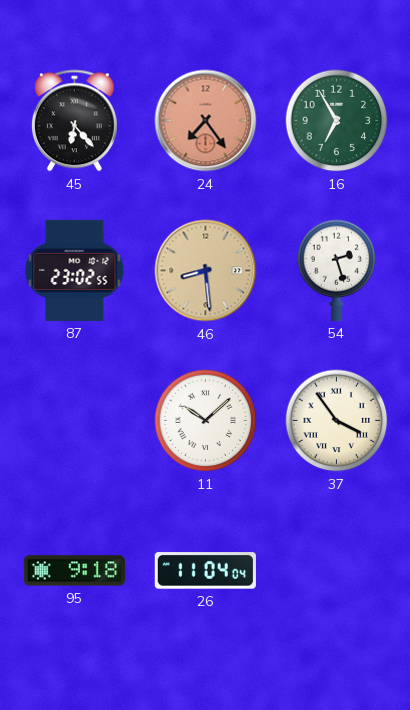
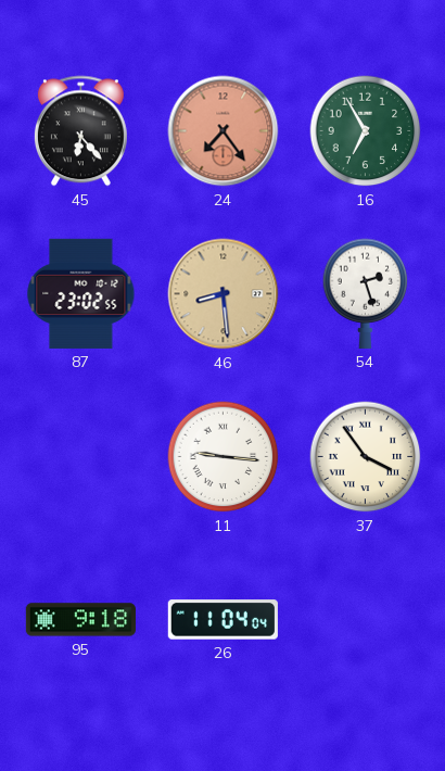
11: 10:08 -> 9:16 (224, 457)
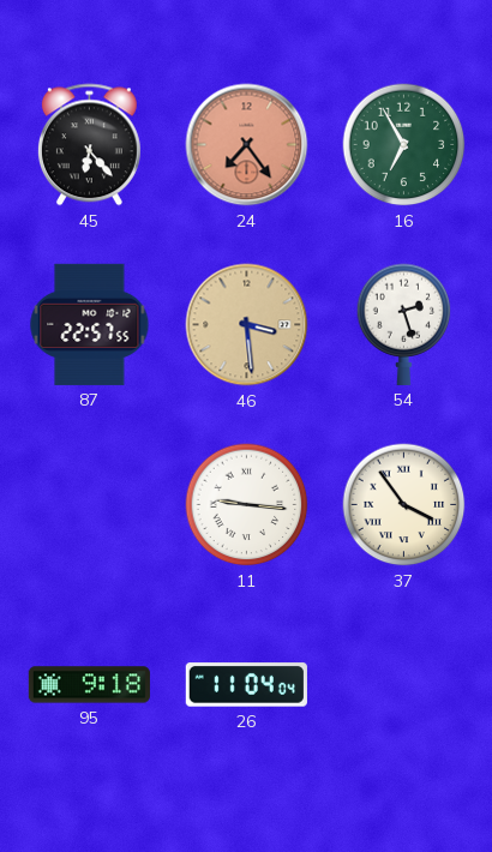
87: 23:02 -> 22:57 (90, 324)
46: 8:29 -> 3:29 (247, 325)
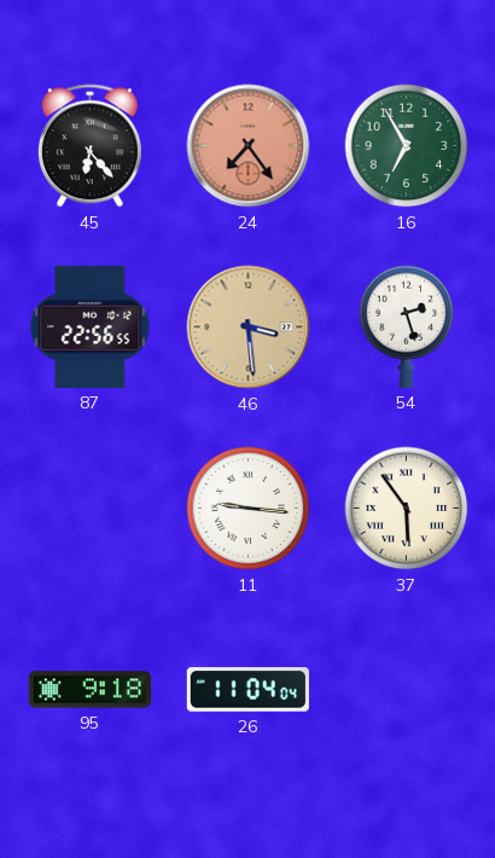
87: 22:57 -> 22:56 (91, 326)
37: 3:54 -> 5:54 (407, 509)
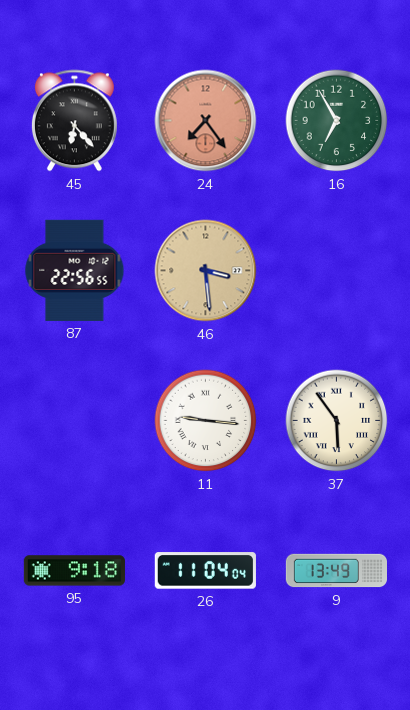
54: 2:27 -> none (407, 326)
9: none -> 13:49 (336, 571)
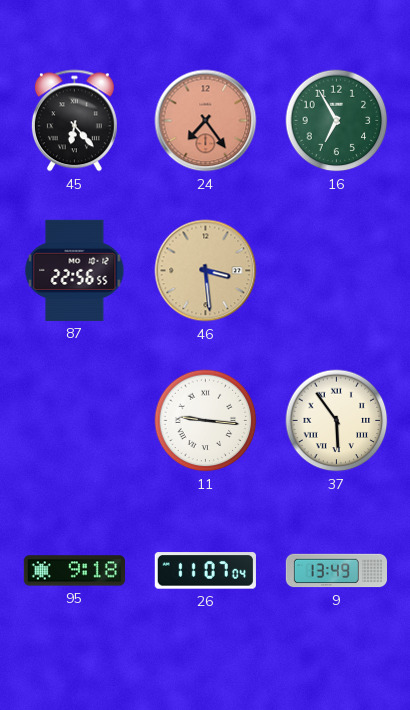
26: 11:04 -> 11:07 (205, 571)
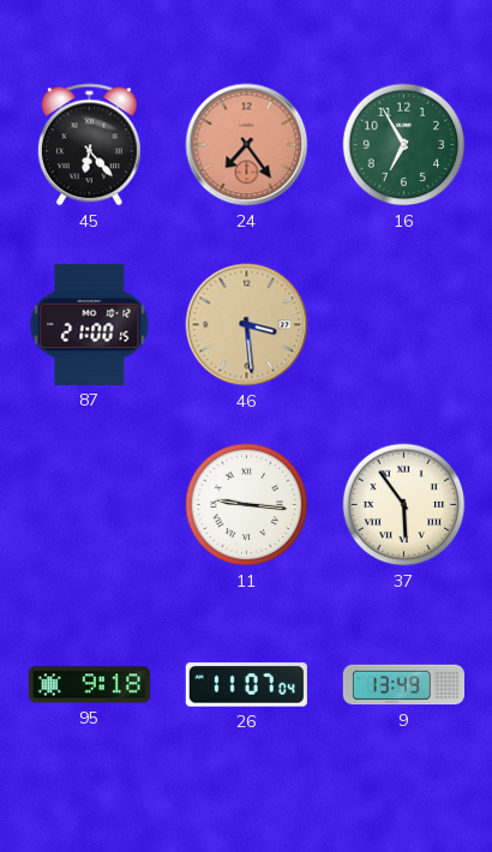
87: 22:56 -> 21:00 (90, 324)
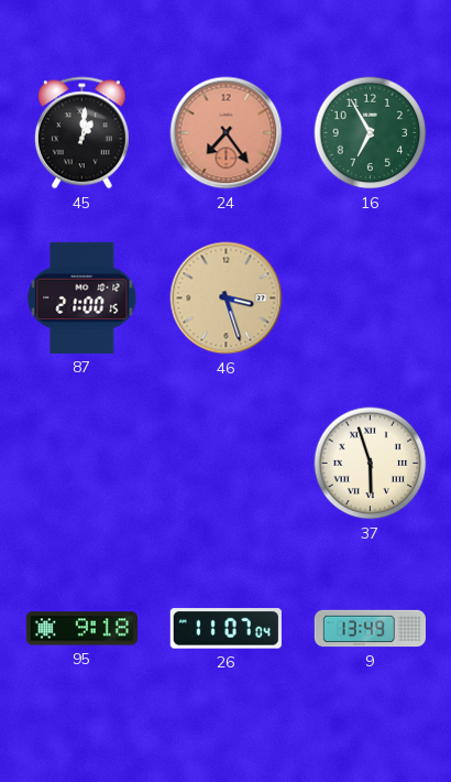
45: 6:23 -> 1:01 (81, 133)
46: 3:29 -> 3:27 (227, 298)
11: 9:16 -> none (247, 505)
37: 5:54 -> 5:57 (371, 464)
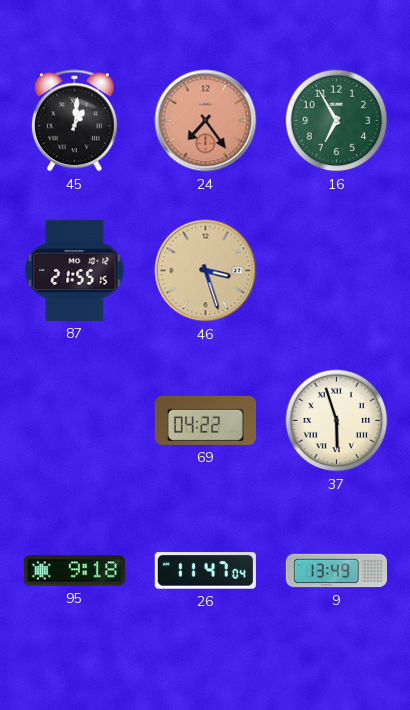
87: 21:00 -> 21:55 (75, 270)
69: none -> 04:22 (205, 420)
26: 11:07 -> 11:47 (205, 571)
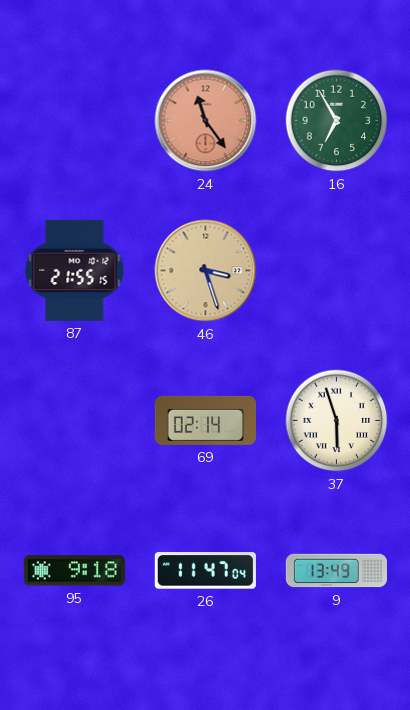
45: 1:01 -> none (74, 121)
24: 7:24 -> 11:24 (206, 121)
69: 04:22 -> 02:14 (205, 420)
